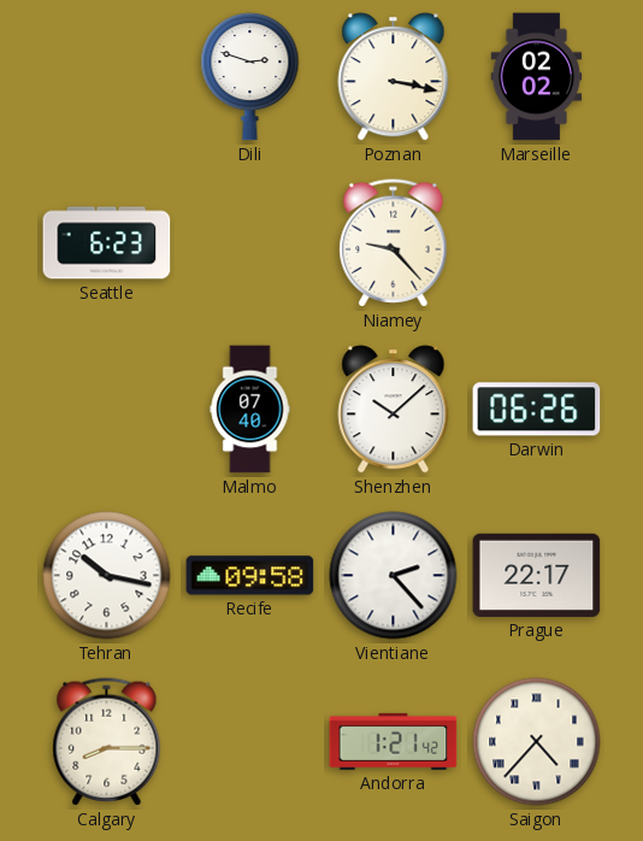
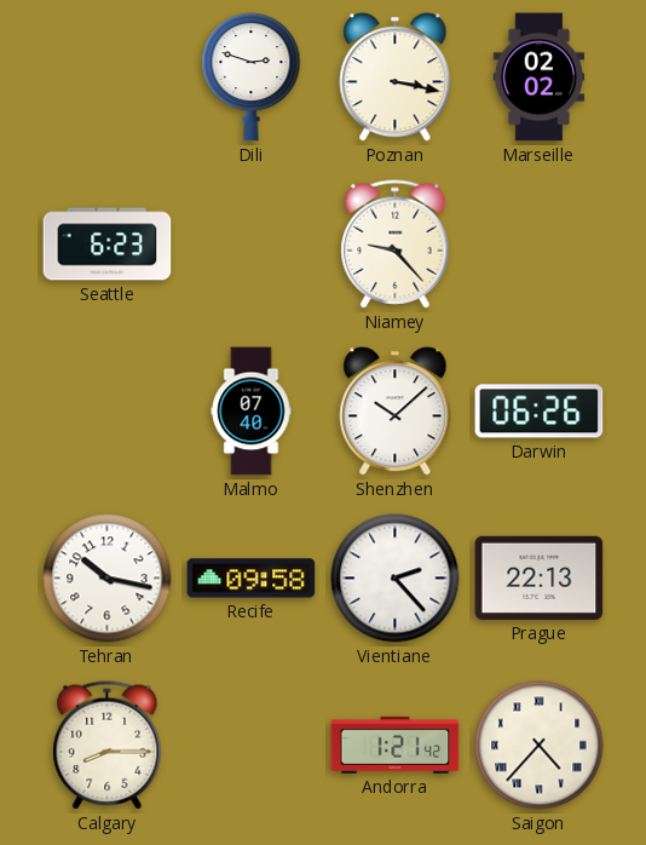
Prague: 22:17 -> 22:13 (540, 577)
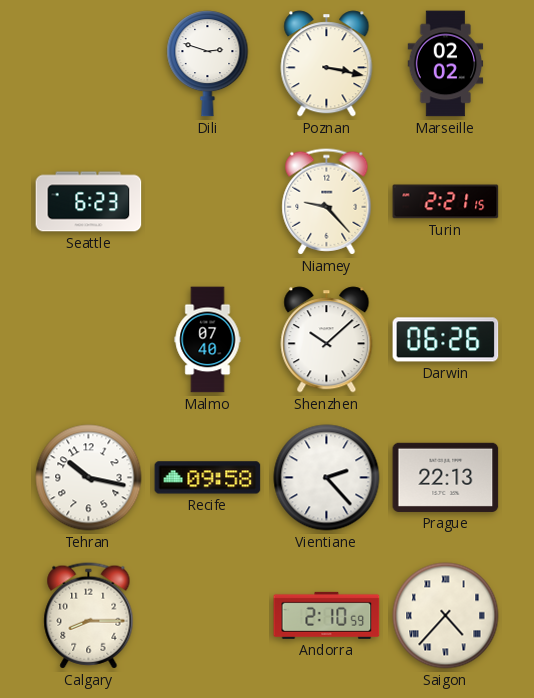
Turin: none -> 2:21 (446, 202)
Andorra: 1:21 -> 2:10 (327, 615)
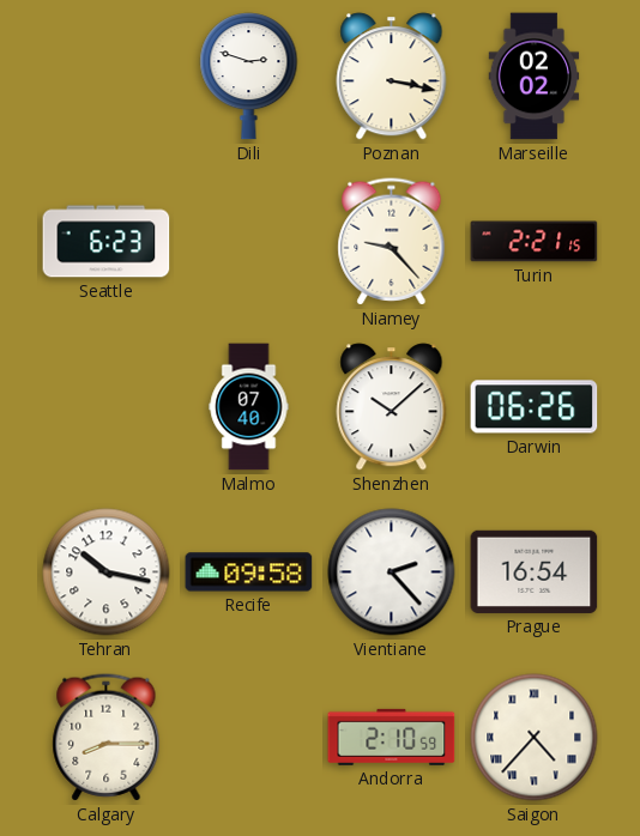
Prague: 22:13 -> 16:54 (535, 571)
